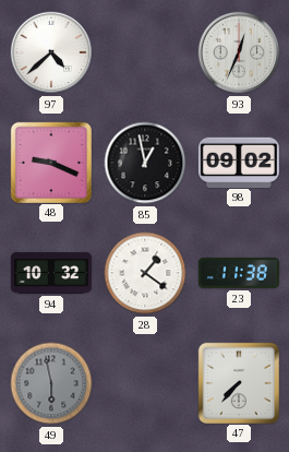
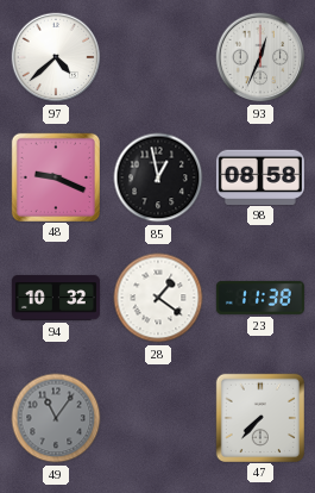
98: 09:02 -> 08:58 (260, 176)
49: 5:58 -> 11:06 (56, 418)
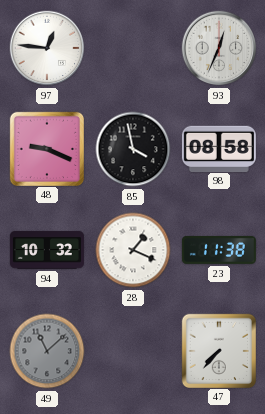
97: 4:38 -> 12:46 (47, 48)
85: 12:58 -> 3:58 (133, 149)
28: 1:21 -> 1:19 (133, 250)
49: 11:06 -> 11:08 (47, 351)
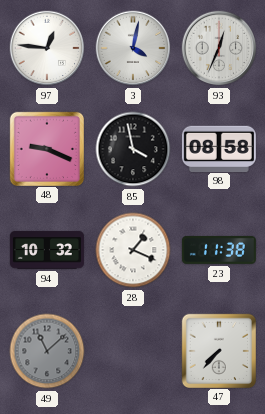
3: none -> 4:02 (133, 48)
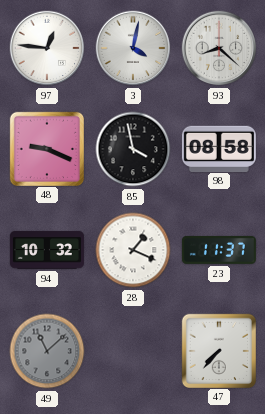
93: 12:34 -> 8:22 (219, 48)
23: 11:38 -> 11:37 (219, 250)
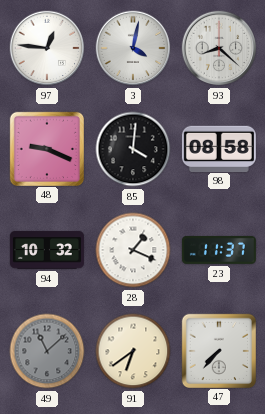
85: 3:58 -> 4:01 (133, 149)
91: none -> 6:39 (133, 351)
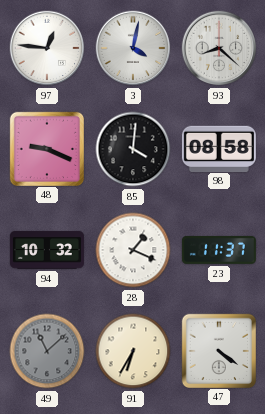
91: 6:39 -> 6:35 (133, 351)
47: 7:37 -> 4:21 (218, 350)
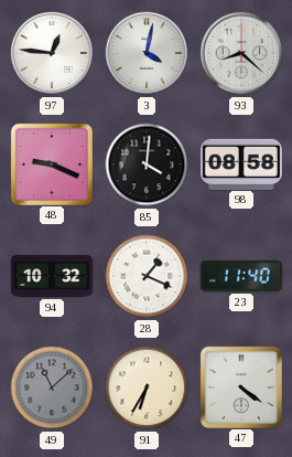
23: 11:37 -> 11:40 (241, 276)
